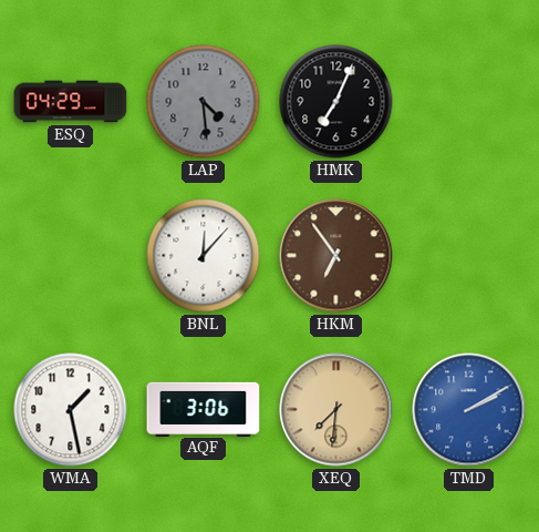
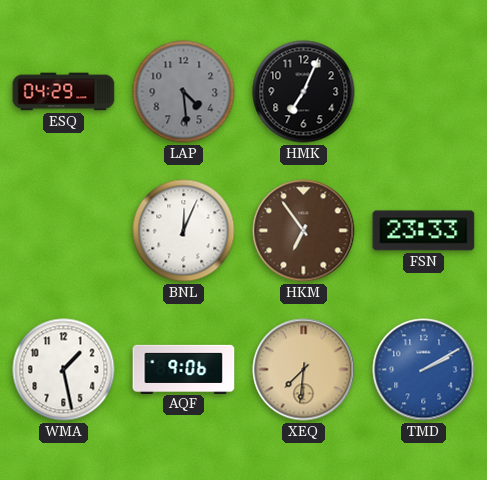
BNL: 12:07 -> 12:04 (184, 231)
FSN: none -> 23:33 (424, 231)
AQF: 3:06 -> 9:06 (184, 369)
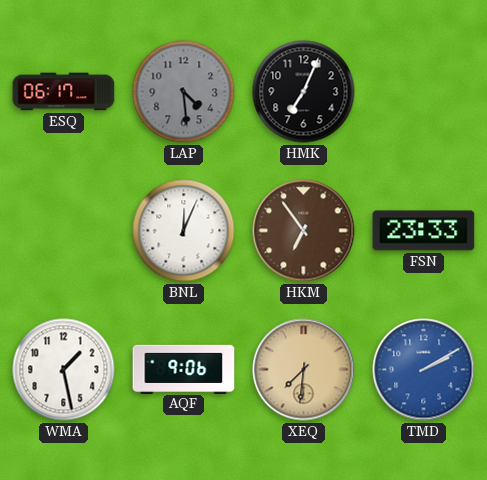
ESQ: 04:29 -> 06:17 (64, 92)
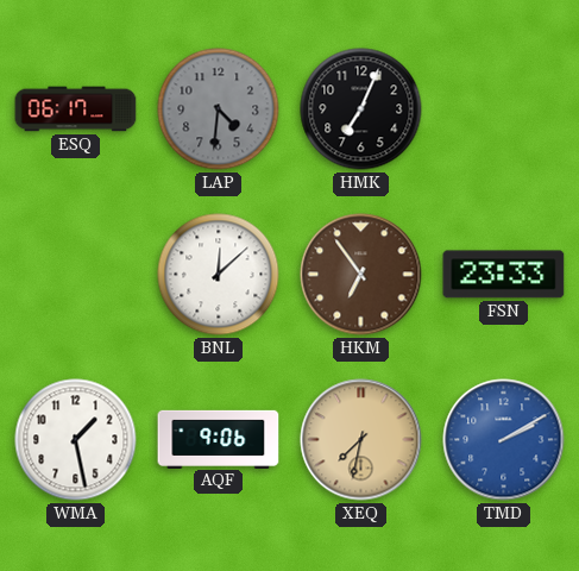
LAP: 4:29 -> 4:31 (219, 109)
BNL: 12:04 -> 12:08 (219, 275)
XEQ: 7:31 -> 7:32 (361, 440)
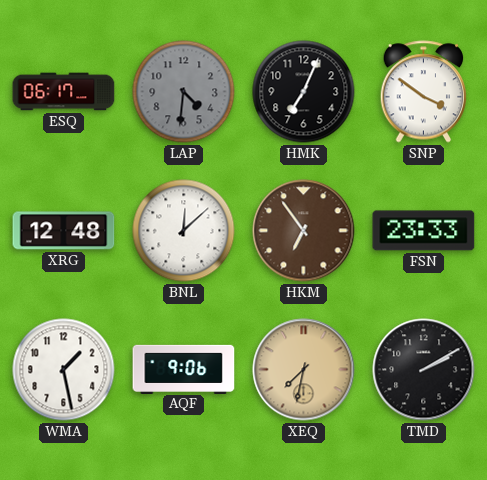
SNP: none -> 3:51 (424, 92)
XRG: none -> 12:48 (64, 231)
TMD dial: blue -> black (424, 370)
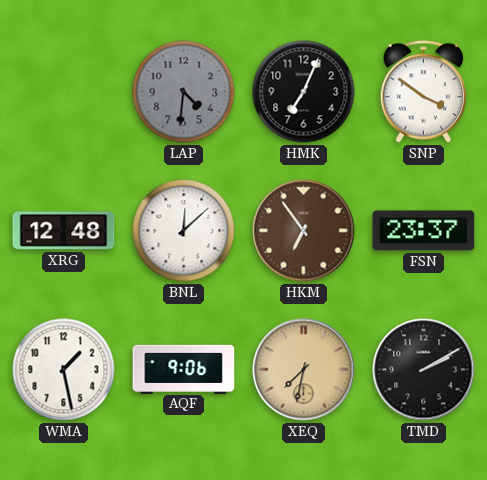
ESQ: 06:17 -> none (64, 92)
FSN: 23:33 -> 23:37 (424, 231)
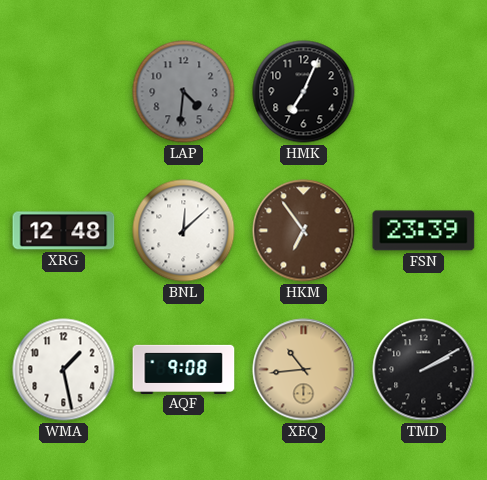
SNP: 3:51 -> none (424, 92)
FSN: 23:37 -> 23:39 (424, 231)
AQF: 9:06 -> 9:08 (184, 369)
XEQ: 7:32 -> 10:44 (304, 370)
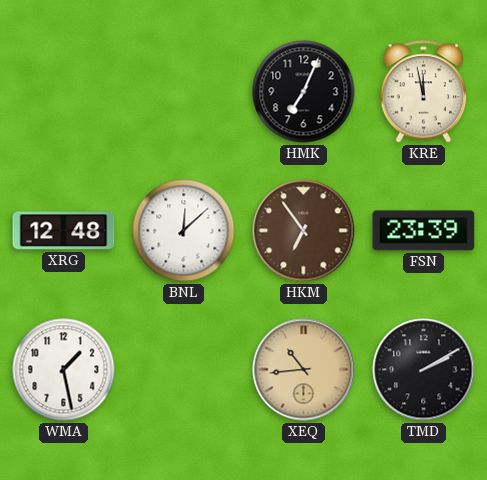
LAP: 4:31 -> none (184, 92)
KRE: none -> 11:58 (424, 92)
AQF: 9:08 -> none (184, 369)
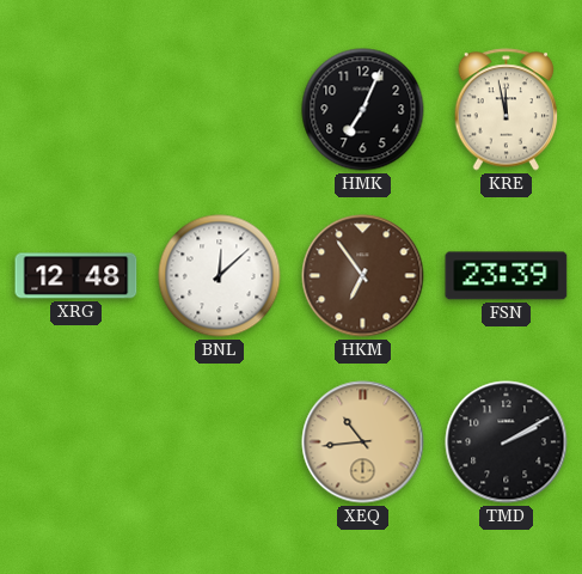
WMA: 1:28 -> none (64, 370)
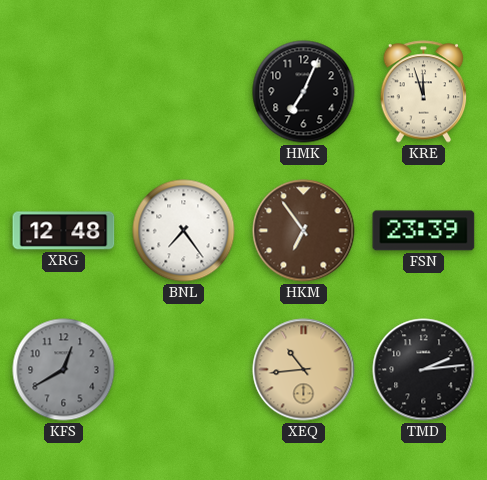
KRE: 11:58 -> 11:57 (424, 92)
BNL: 12:08 -> 7:24 (184, 231)
KFS: none -> 12:40 (64, 370)
TMD: 2:10 -> 2:14 (424, 370)
